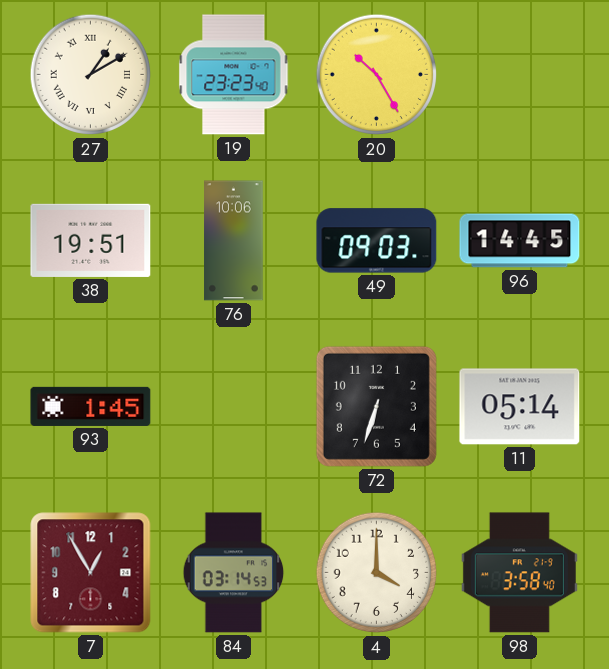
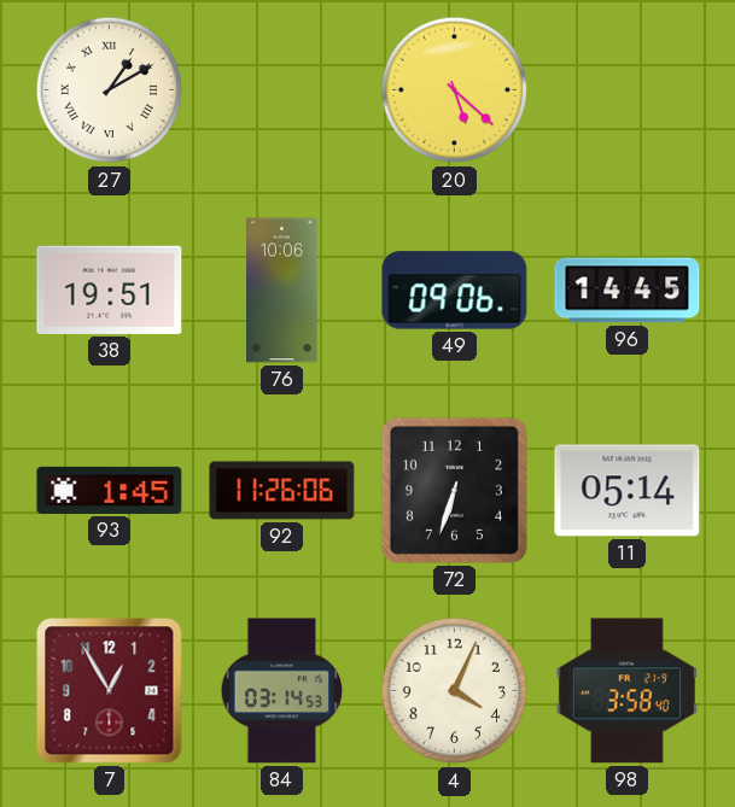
19: 23:23 -> none (234, 75)
20: 10:25 -> 5:22 (455, 90)
49: 09:03 -> 09:06 (455, 291)
92: none -> 11:26 (282, 491)
4: 4:00 -> 4:04 (455, 691)
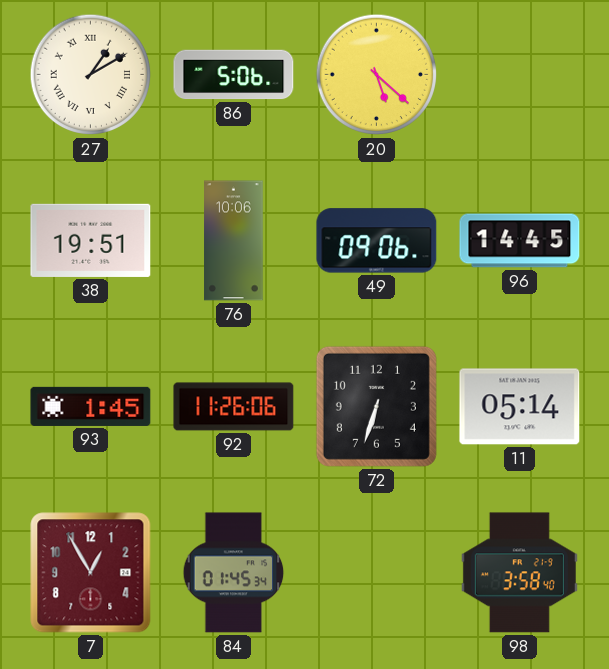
86: none -> 5:06 (234, 75)
84: 03:14 -> 01:45 (234, 573)
4: 4:04 -> none (455, 691)
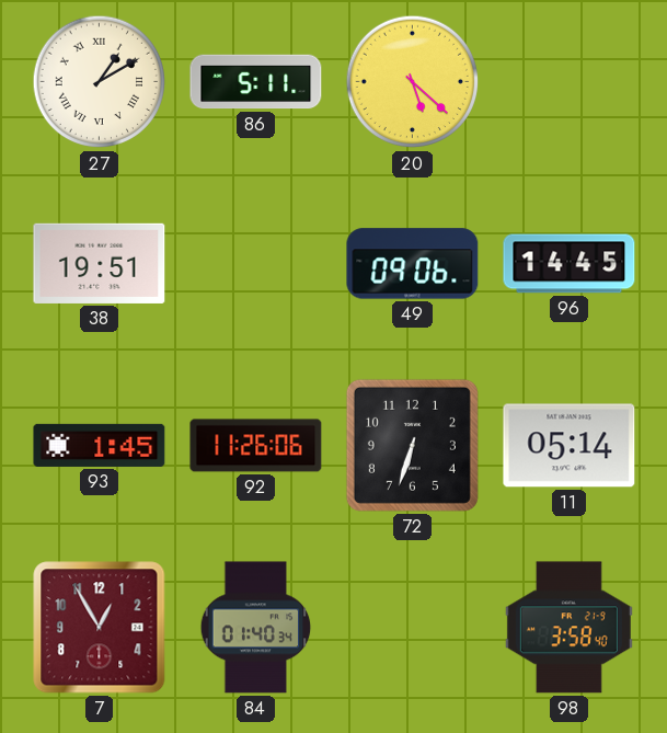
86: 5:06 -> 5:11 (256, 82)
76: 10:06 -> none (234, 241)
84: 01:45 -> 01:40 (256, 628)
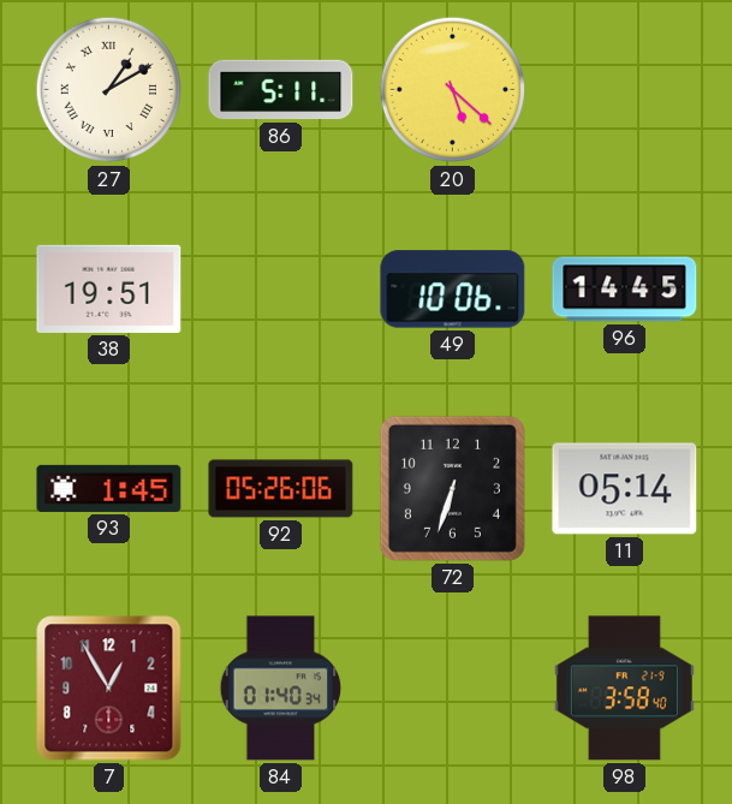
49: 09:06 -> 10:06 (453, 290)
92: 11:26 -> 05:26 (281, 489)
